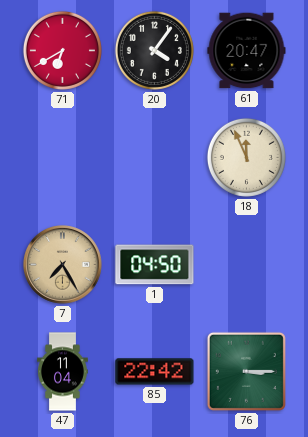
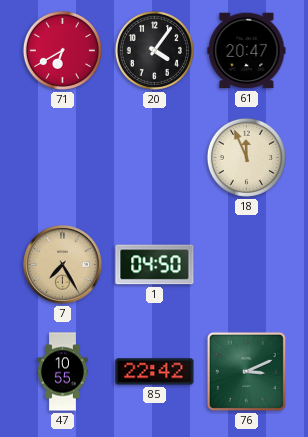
47: 11:04 -> 10:55 (63, 372)
76: 3:15 -> 3:11 (246, 371)
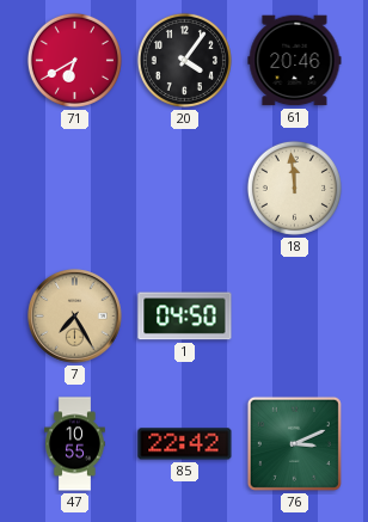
61: 20:47 -> 20:46 (295, 61)
18: 11:56 -> 11:59 (294, 188)
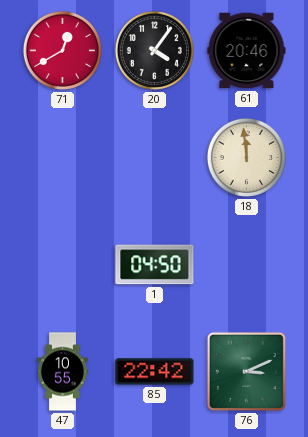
71: 6:40 -> 12:40 (62, 50)
7: 7:25 -> none (75, 317)
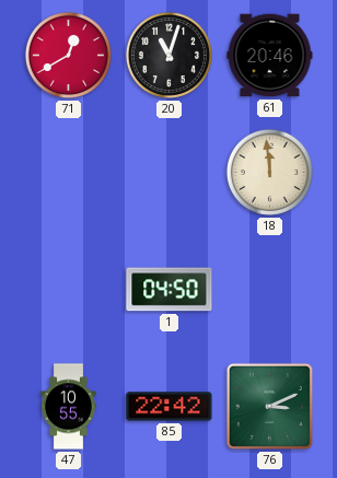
20: 4:06 -> 11:03 (168, 55)
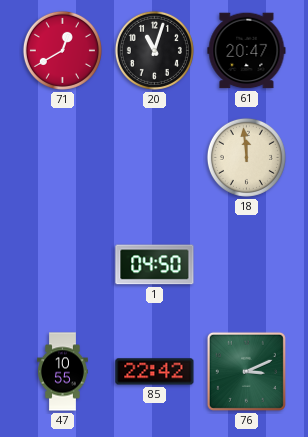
61: 20:46 -> 20:47 (247, 51)
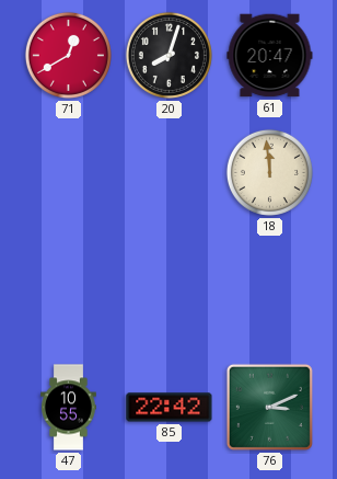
20: 11:03 -> 8:03 (168, 55)
1: 04:50 -> none (155, 265)
